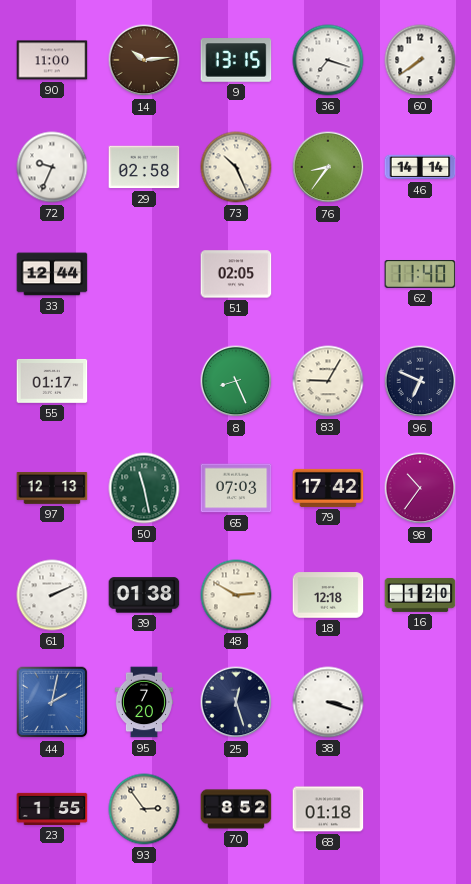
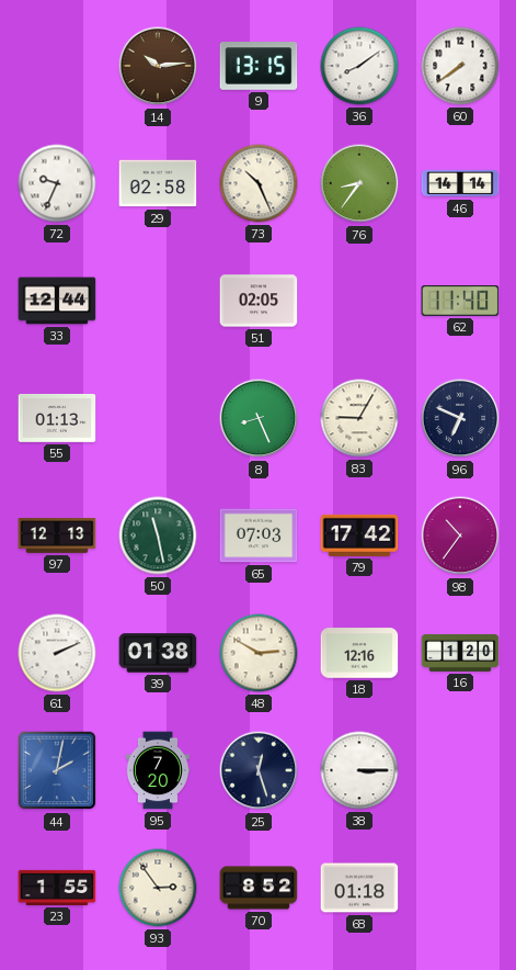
90: 11:00 -> none (52, 60)
36: 7:18 -> 8:09 (359, 66)
55: 01:17 -> 01:13 (57, 418)
18: 12:18 -> 12:16 (359, 653)
38: 3:18 -> 3:15 (359, 770)
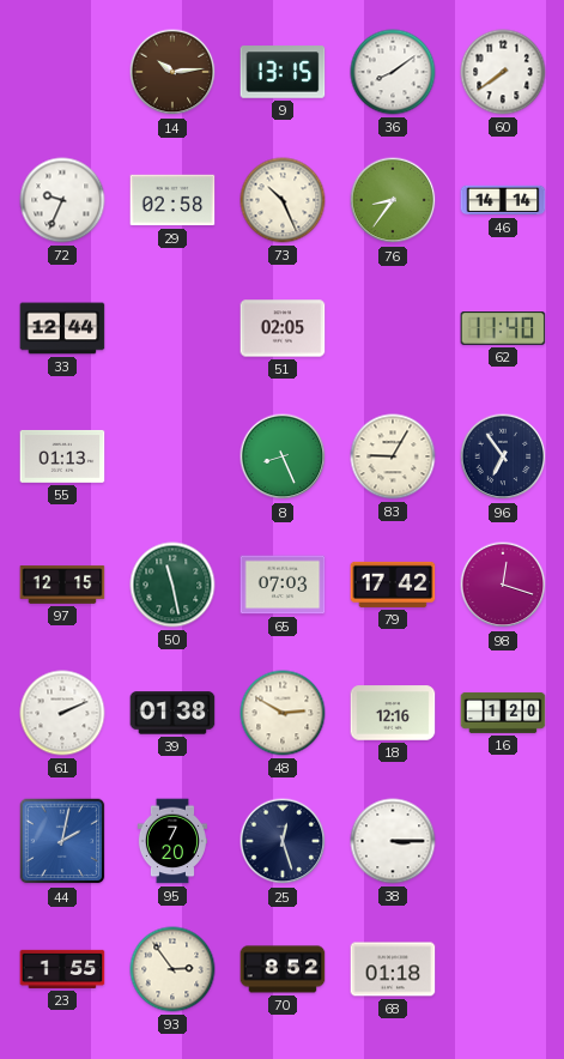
96: 6:49 -> 6:54 (503, 456)
97: 12:13 -> 12:15 (62, 585)
98: 10:36 -> 12:18 (503, 585)
